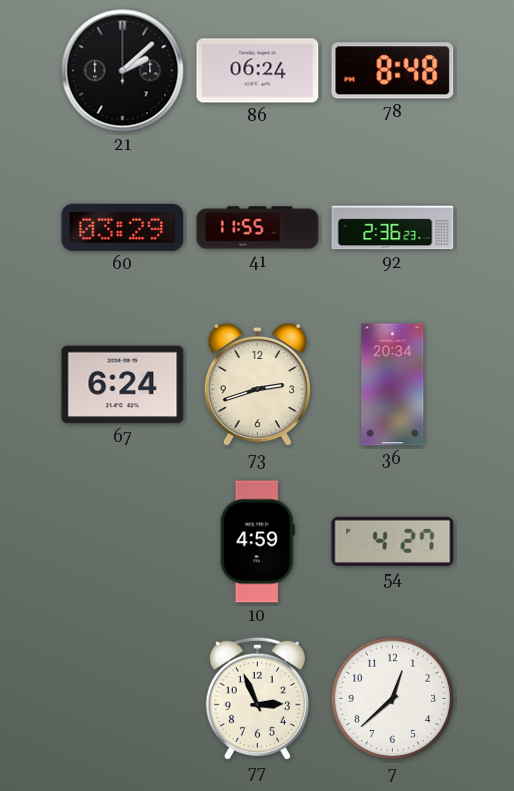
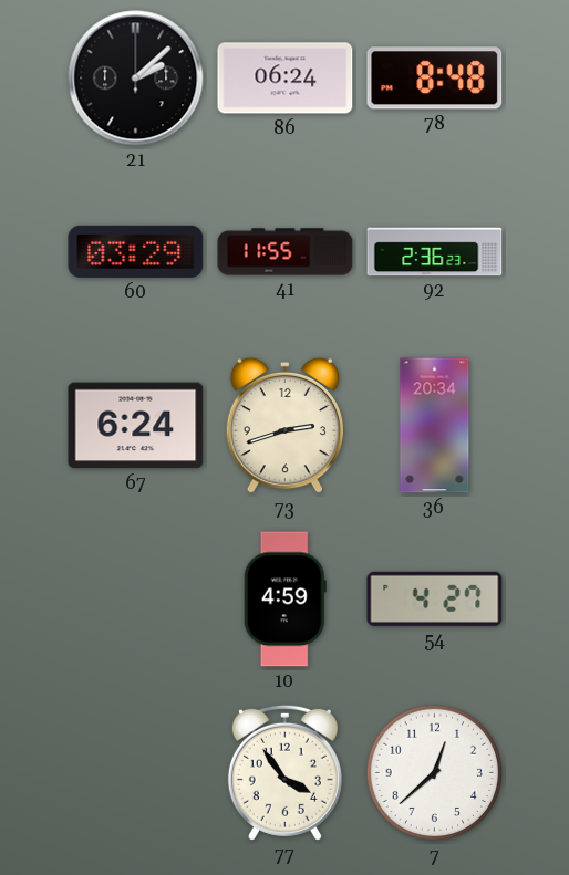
77: 2:56 -> 3:54 (284, 772)
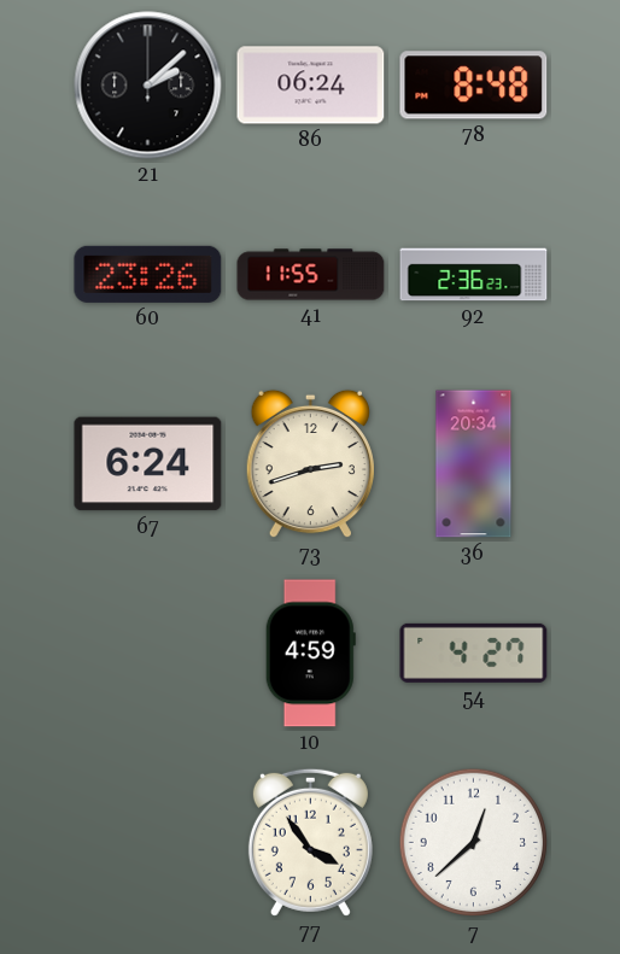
60: 03:29 -> 23:26 (148, 274)
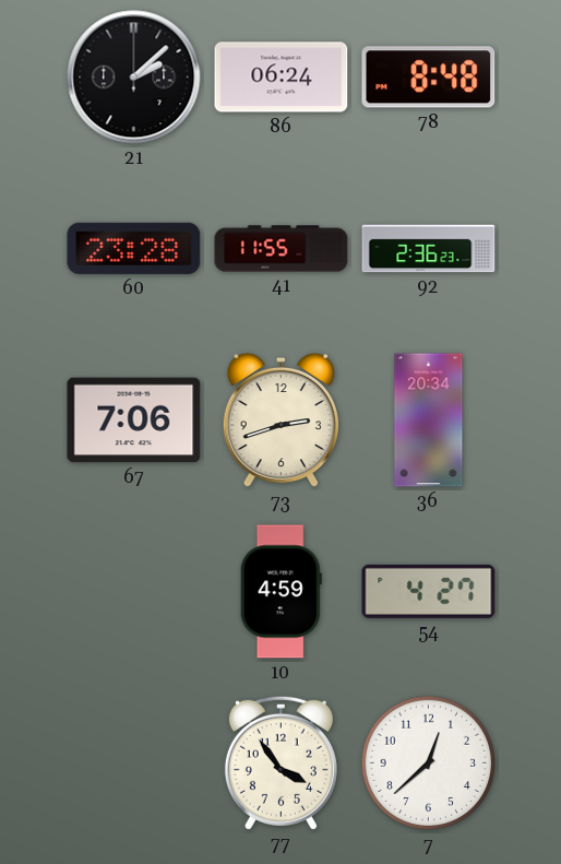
60: 23:26 -> 23:28 (134, 248)
67: 6:24 -> 7:06 (134, 421)
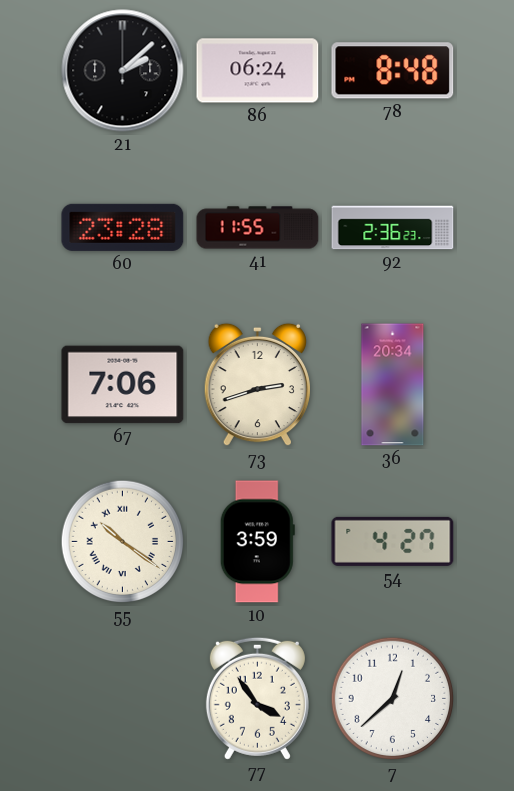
55: none -> 10:21 (123, 542)
10: 4:59 -> 3:59 (257, 542)
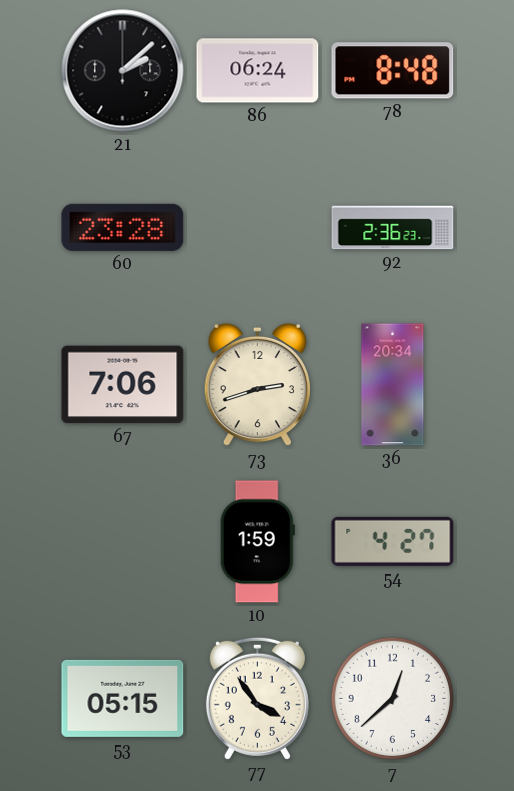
41: 11:55 -> none (258, 228)
55: 10:21 -> none (123, 542)
10: 3:59 -> 1:59 (257, 542)
53: none -> 05:15 (123, 698)
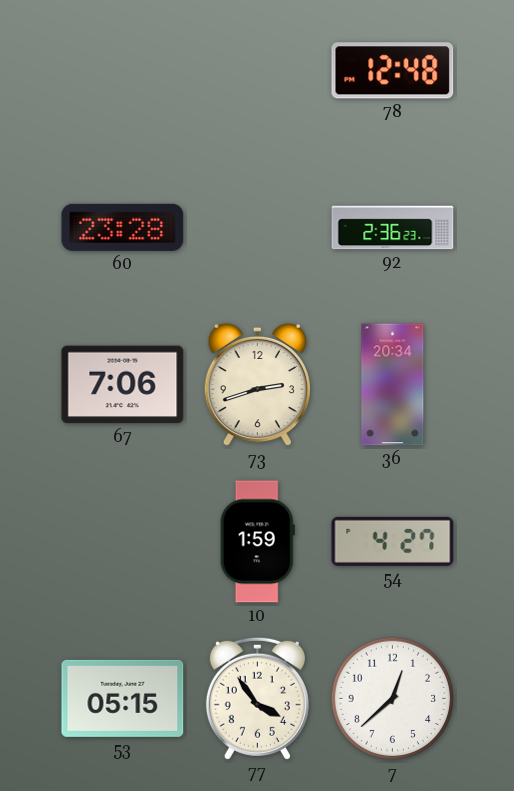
21: 2:08 -> none (123, 71)
86: 06:24 -> none (258, 71)
78: 8:48 -> 12:48 (393, 71)
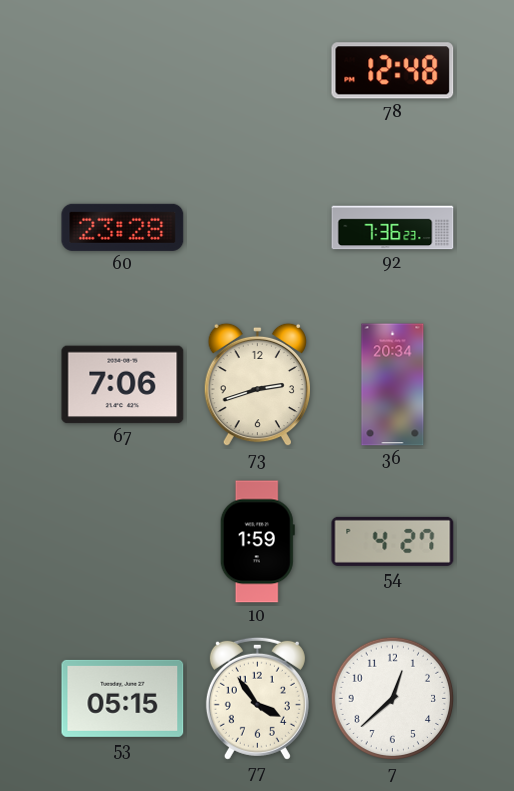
92: 2:36 -> 7:36 (393, 228)
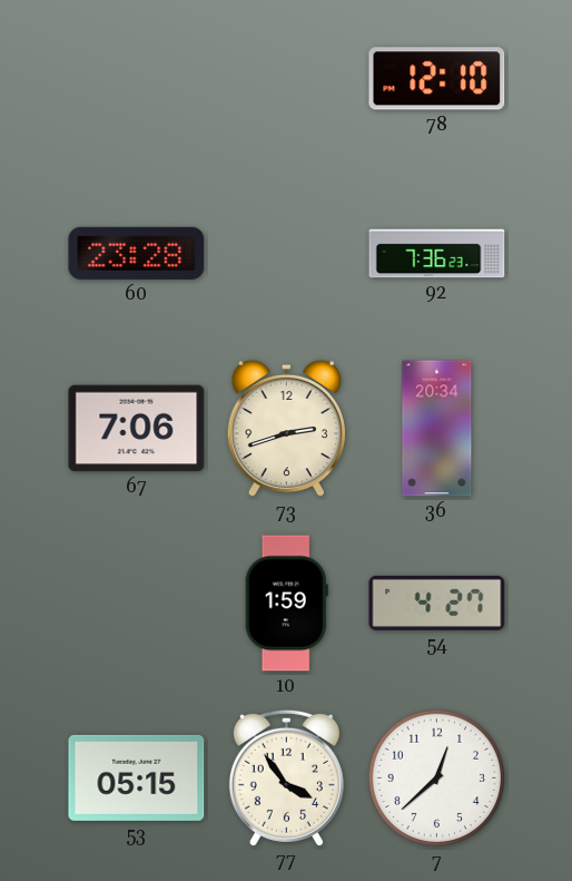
78: 12:48 -> 12:10 (437, 79)
